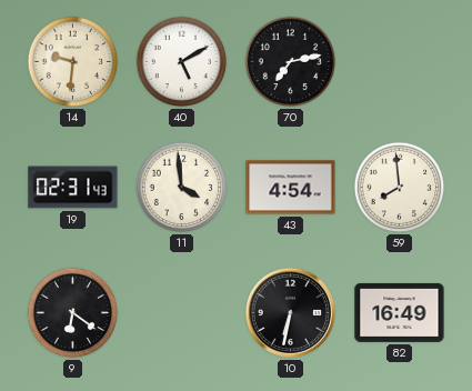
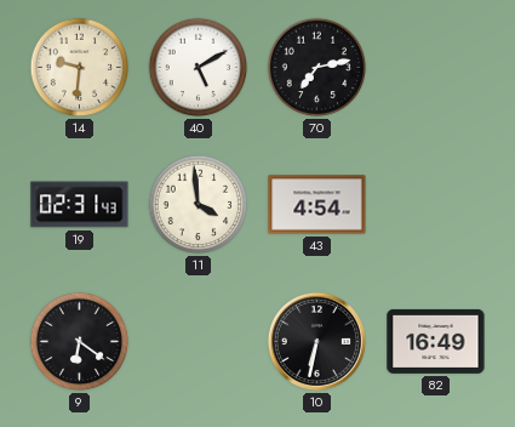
59: 7:59 -> none (400, 188)
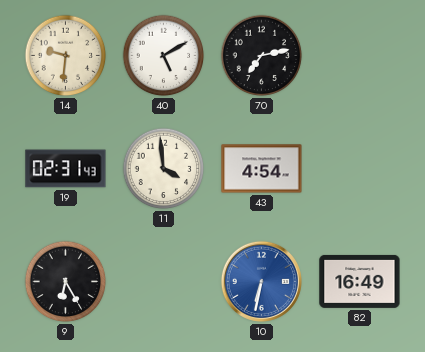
9: 6:21 -> 6:25 (66, 282)
10 dial: black -> blue (261, 281)
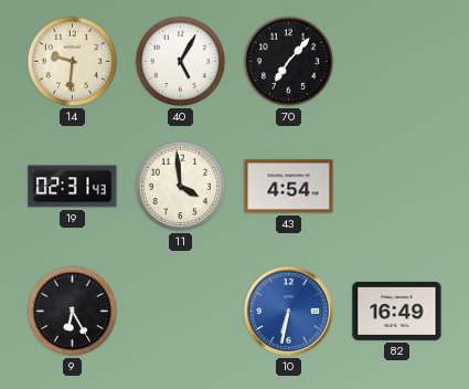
40: 5:10 -> 5:05 (181, 62)
70: 7:13 -> 7:07 (289, 62)
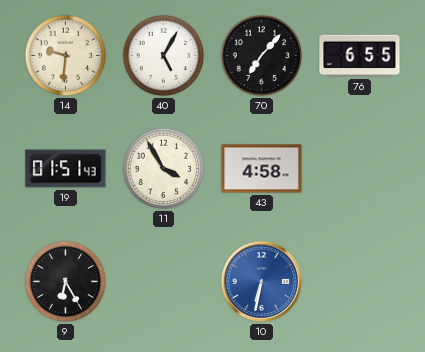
76: none -> 6:55 (360, 56)
19: 02:31 -> 01:51 (66, 169)
11: 3:59 -> 3:55 (164, 169)
43: 4:54 -> 4:58 (262, 169)
82: 16:49 -> none (397, 311)
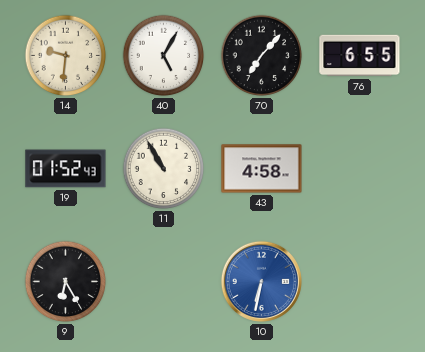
19: 01:51 -> 01:52 (66, 169)
11: 3:55 -> 10:55 (164, 169)
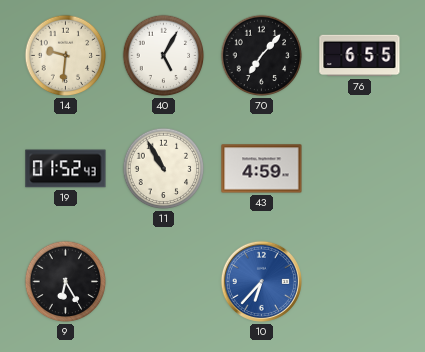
43: 4:58 -> 4:59 (262, 169)
10: 6:32 -> 6:37 (261, 281)
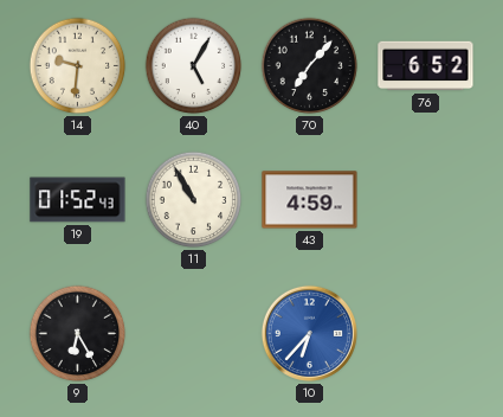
76: 6:55 -> 6:52 (426, 66)
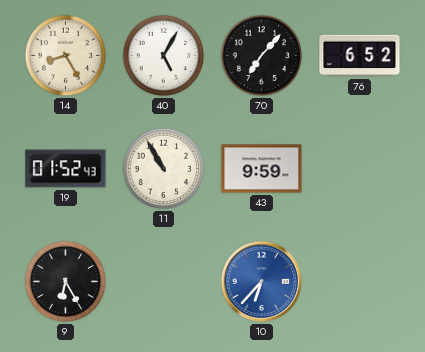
14: 9:31 -> 8:25 (66, 56)
43: 4:59 -> 9:59 (262, 169)
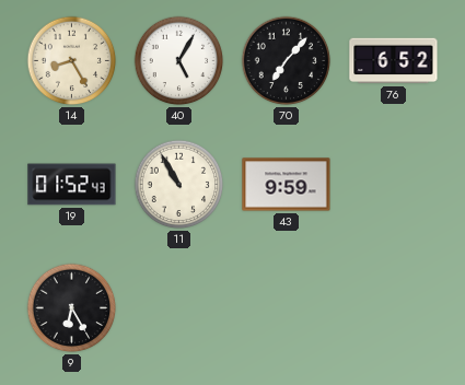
10: 6:37 -> none (261, 281)
